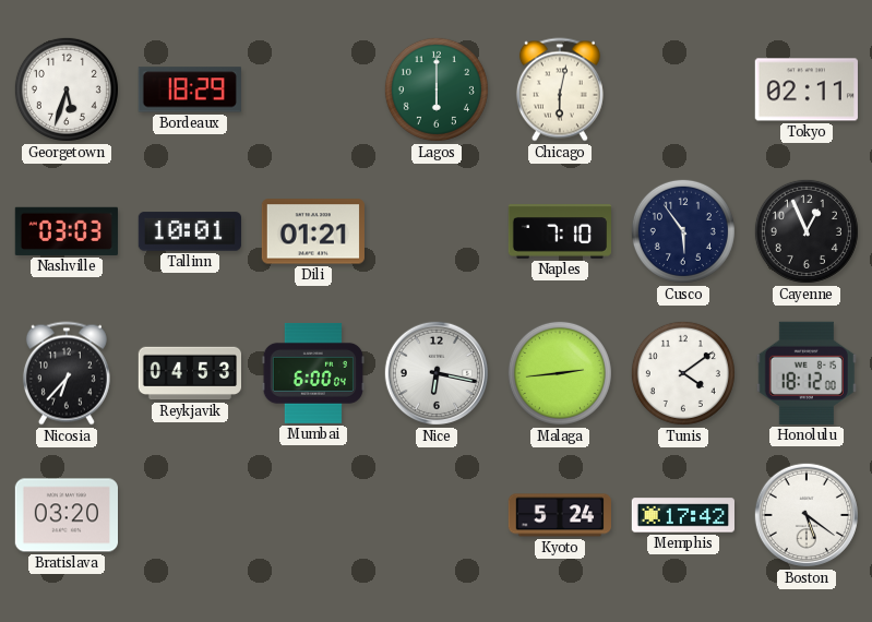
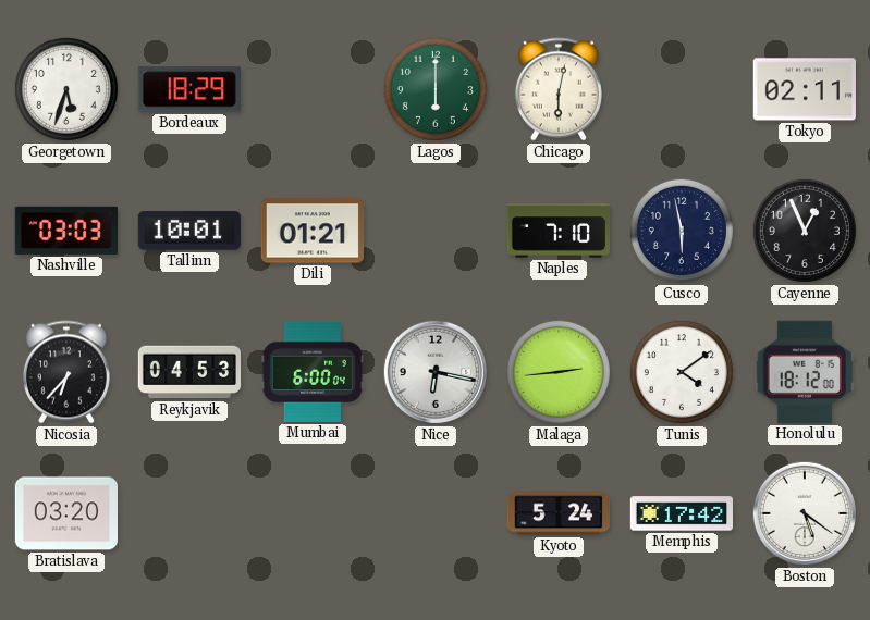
Cusco: 5:54 -> 5:58 (682, 231)
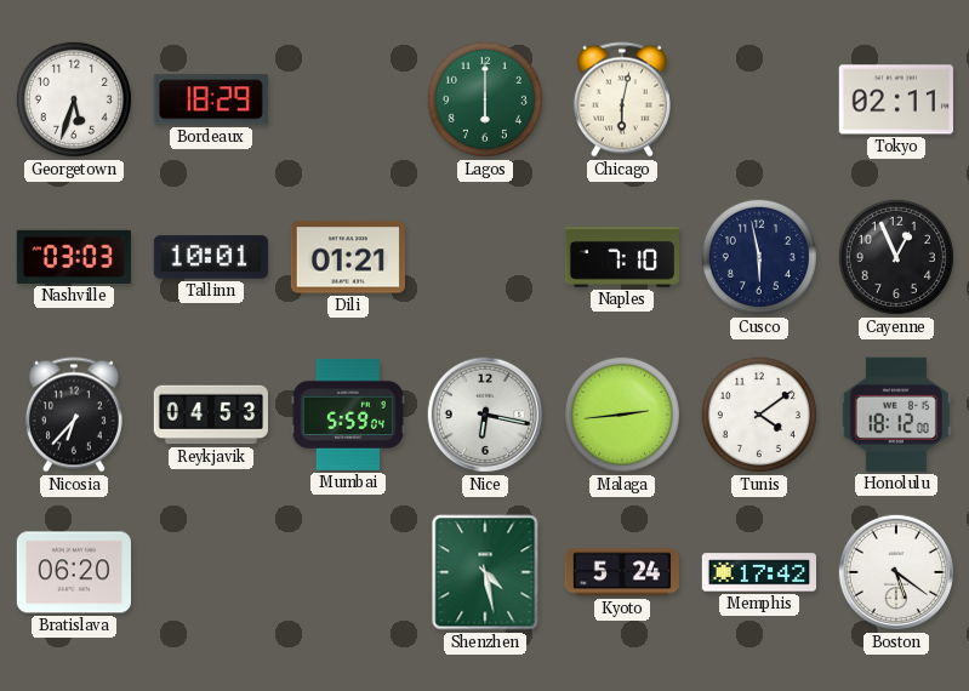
Mumbai: 6:00 -> 5:59 (347, 415)
Bratislava: 03:20 -> 06:20 (73, 572)
Shenzhen: none -> 4:28 (485, 572)
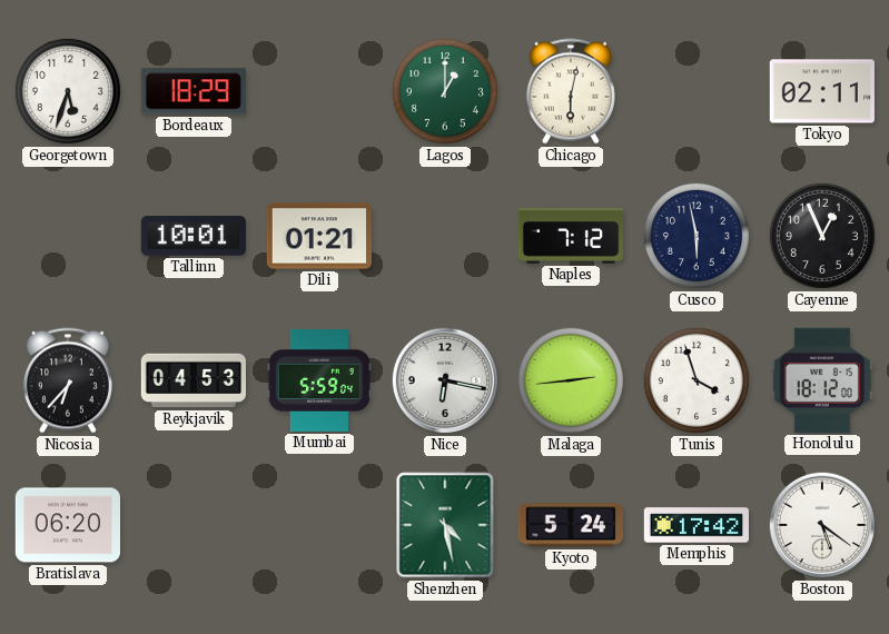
Lagos: 6:00 -> 1:00 (445, 91)
Nashville: 03:03 -> none (74, 257)
Naples: 7:10 -> 7:12 (570, 236)
Tunis: 4:09 -> 3:57 (697, 380)
